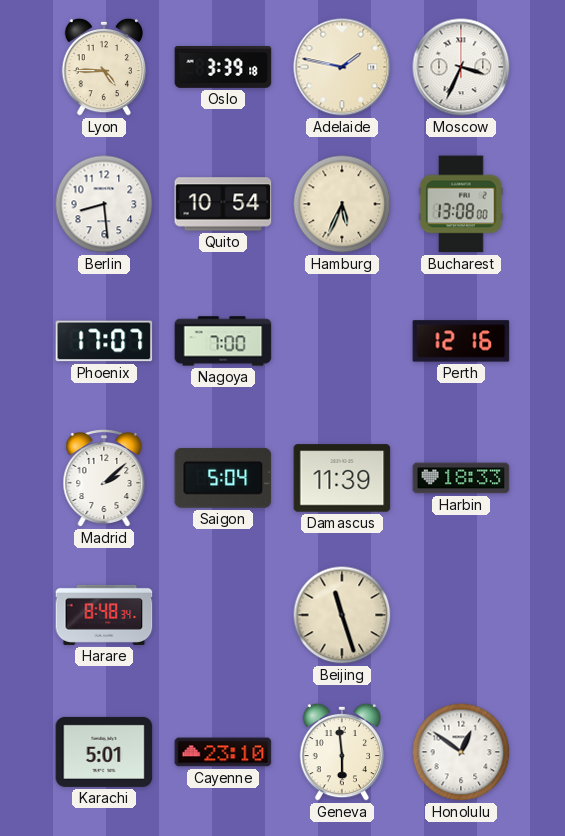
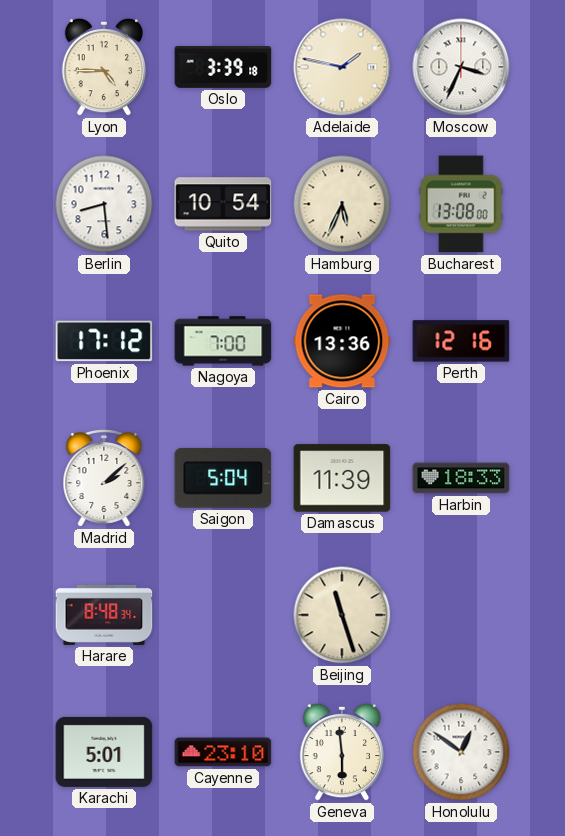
Phoenix: 17:07 -> 17:12 (104, 341)
Cairo: none -> 13:36 (342, 341)
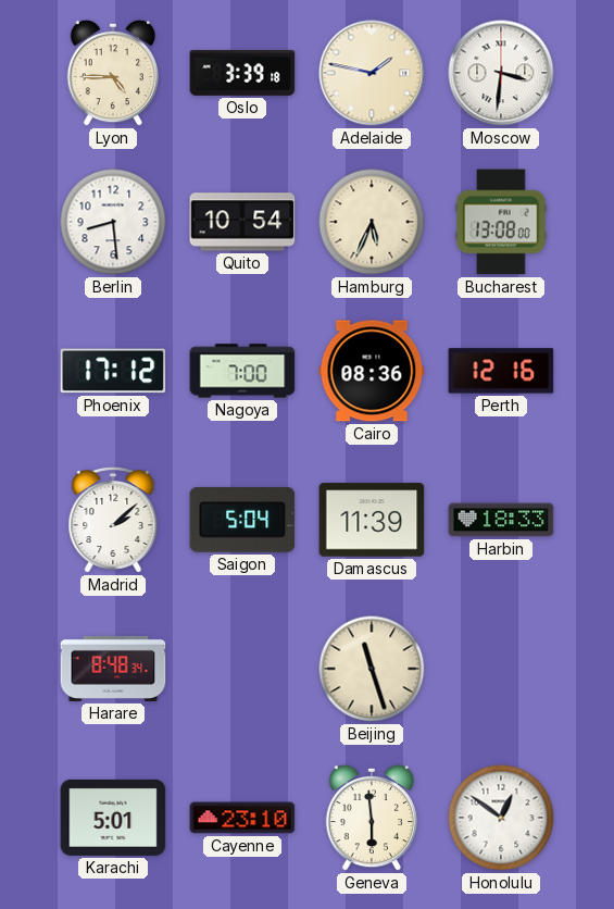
Moscow: 3:34 -> 3:31 (501, 73)
Cairo: 13:36 -> 08:36 (372, 371)
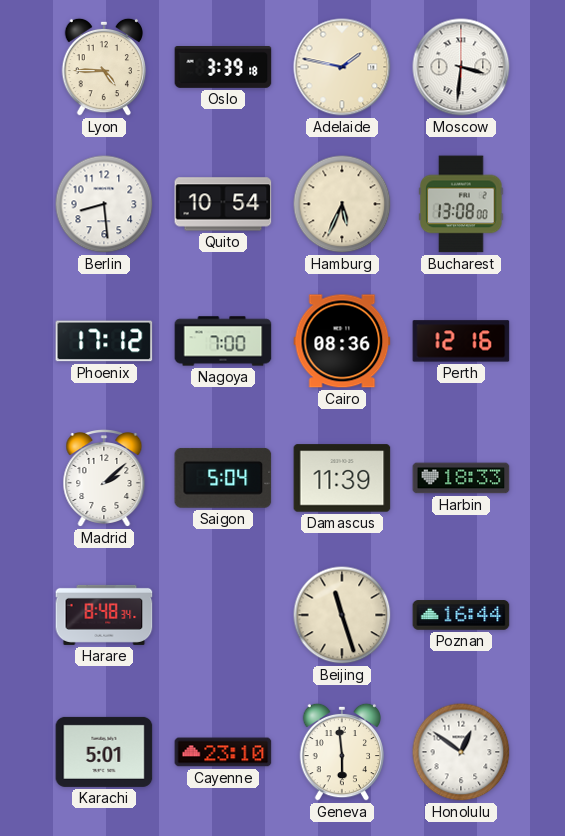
Poznan: none -> 16:44 (461, 615)
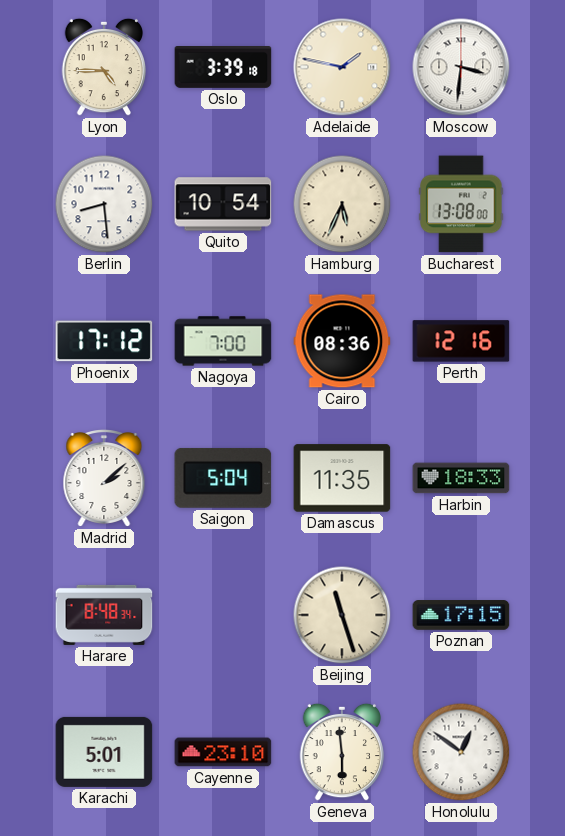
Damascus: 11:39 -> 11:35 (342, 478)
Poznan: 16:44 -> 17:15 (461, 615)
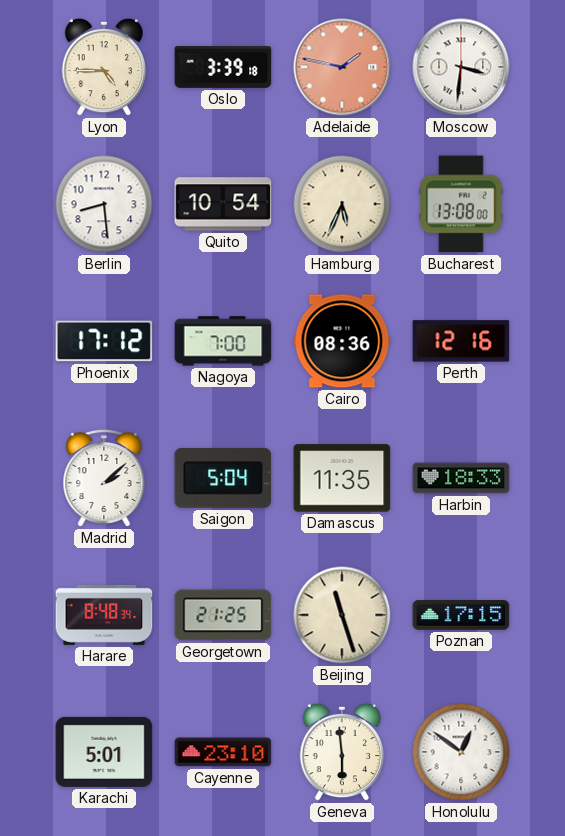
Adelaide dial: cream -> salmon (342, 67)
Georgetown: none -> 21:25 (223, 615)
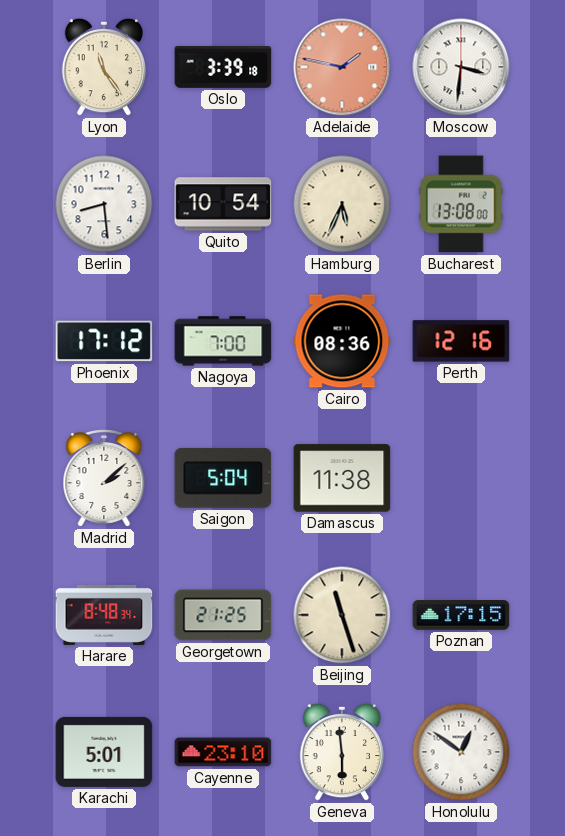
Lyon: 4:45 -> 11:24 (104, 67)
Damascus: 11:35 -> 11:38 (342, 478)
Harbin: 18:33 -> none (461, 478)
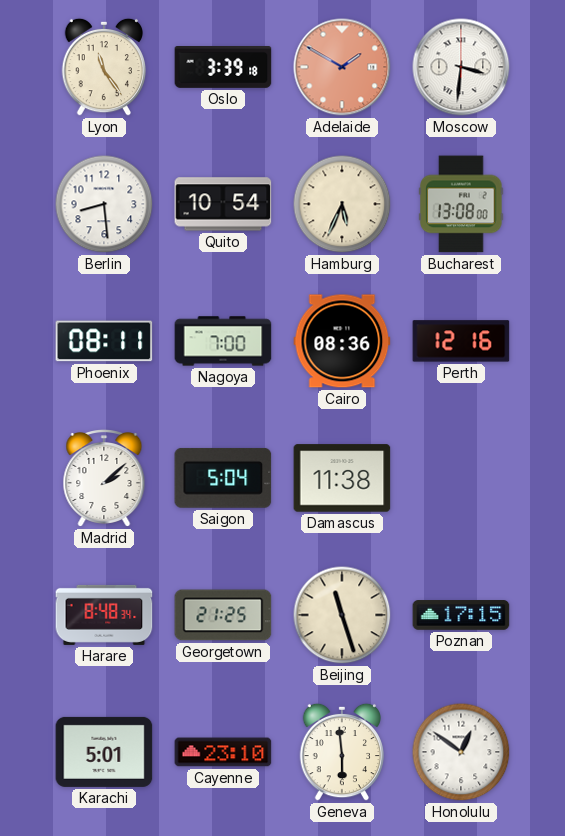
Adelaide: 1:47 -> 1:50 (342, 67)
Phoenix: 17:12 -> 08:11 (104, 341)
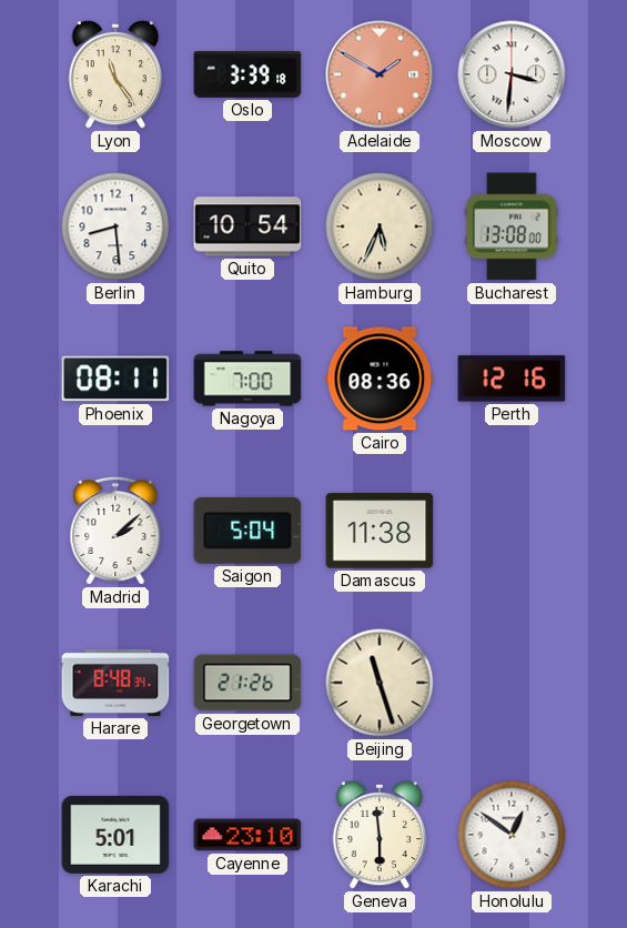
Georgetown: 21:25 -> 21:26 (247, 683)
Poznan: 17:15 -> none (461, 615)
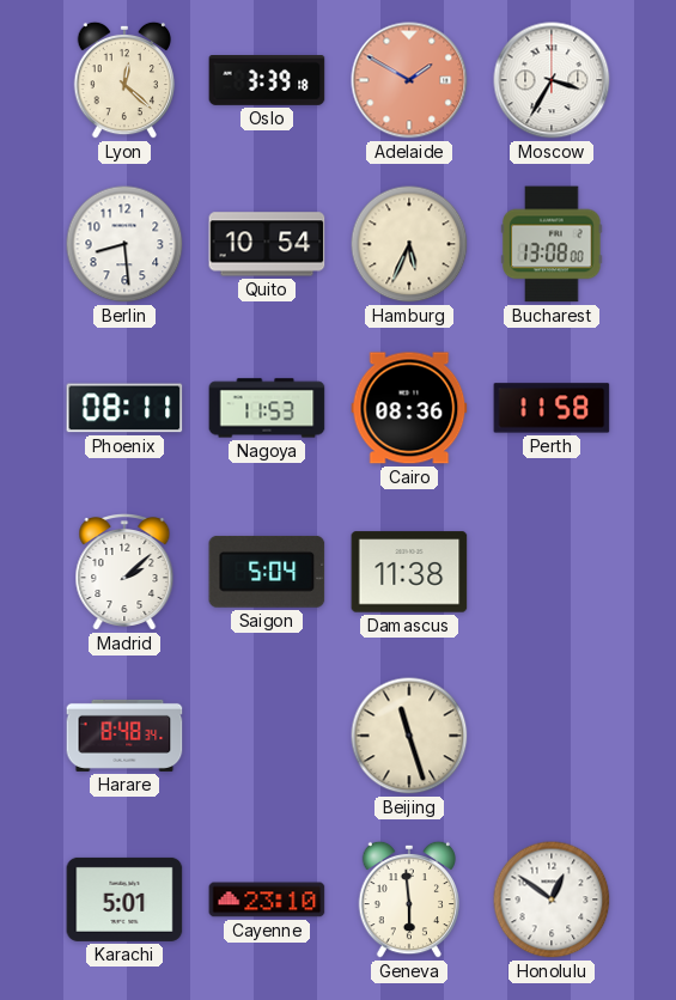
Lyon: 11:24 -> 12:22 (124, 80)
Moscow: 3:31 -> 3:35 (552, 80)
Nagoya: 7:00 -> 11:53 (267, 408)
Perth: 12:16 -> 11:58 (552, 408)
Georgetown: 21:26 -> none (247, 683)
